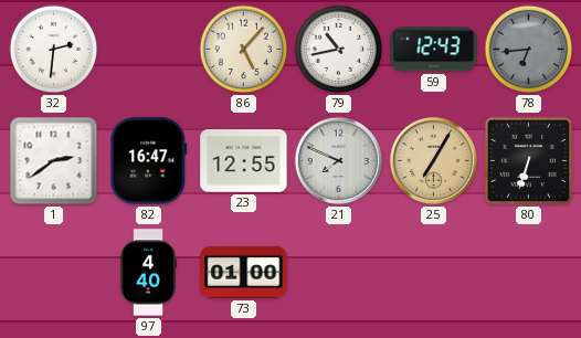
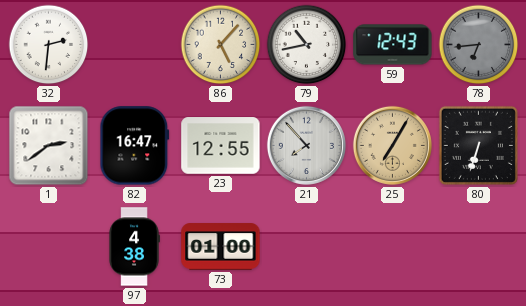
21: 7:49 -> 7:53 (306, 145)
97: 4:40 -> 4:38 (134, 247)
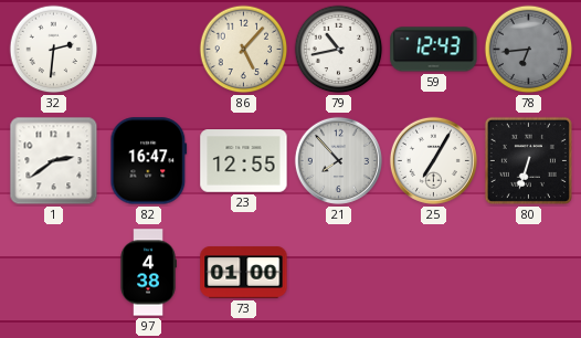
25 dial: champagne -> white (433, 160)
